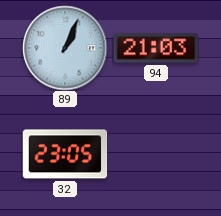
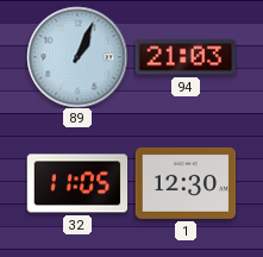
32: 23:05 -> 11:05 (77, 183)
1: none -> 12:30 (186, 183)
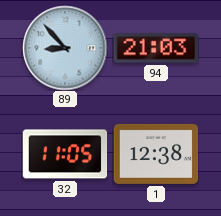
89: 1:04 -> 8:53 (65, 48)
1: 12:30 -> 12:38 (156, 154)
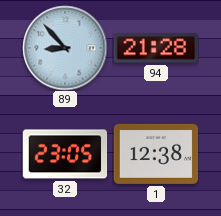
94: 21:03 -> 21:28 (156, 48)
32: 11:05 -> 23:05 (65, 154)
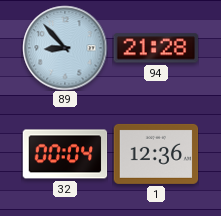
32: 23:05 -> 00:04 (65, 154)
1: 12:38 -> 12:36 (156, 154)
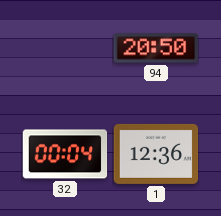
89: 8:53 -> none (65, 48)
94: 21:28 -> 20:50 (156, 48)
